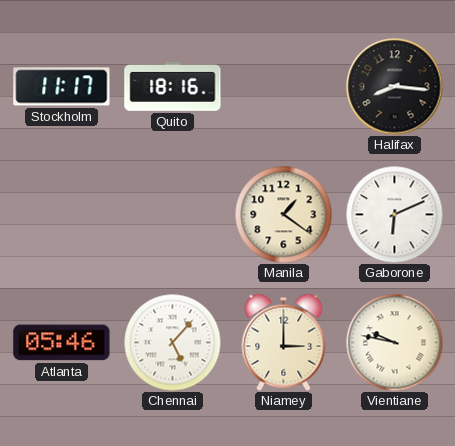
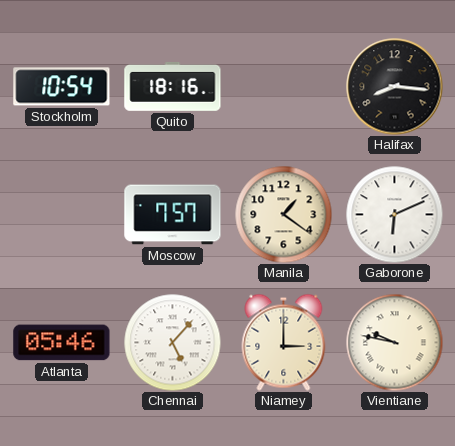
Stockholm: 11:17 -> 10:54 (62, 87)
Moscow: none -> 7:57 (173, 215)
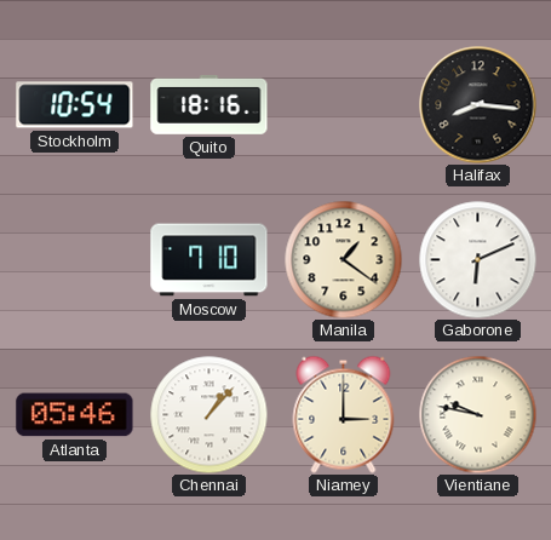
Moscow: 7:57 -> 7:10 (210, 260)
Chennai: 5:07 -> 1:07 (208, 414)
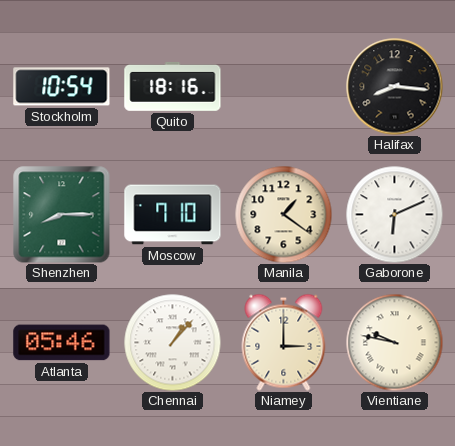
Shenzhen: none -> 8:15 (62, 215)
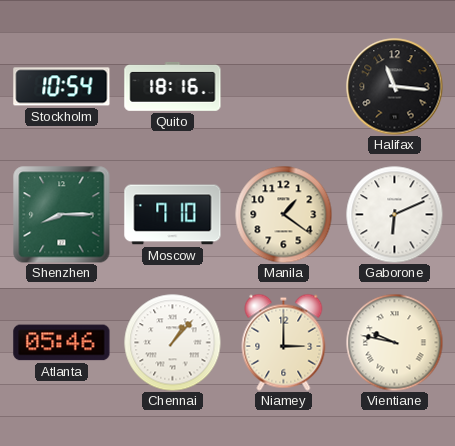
Halifax: 8:16 -> 11:16 (395, 87)
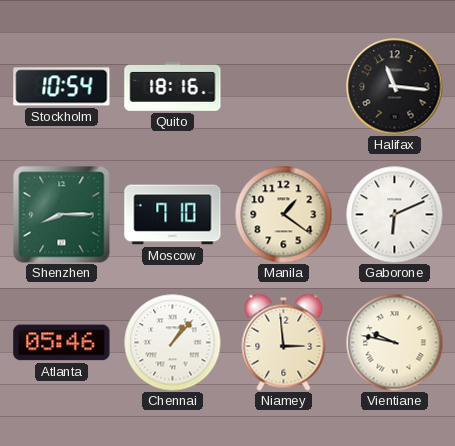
Niamey: 3:00 -> 2:59 (284, 342)
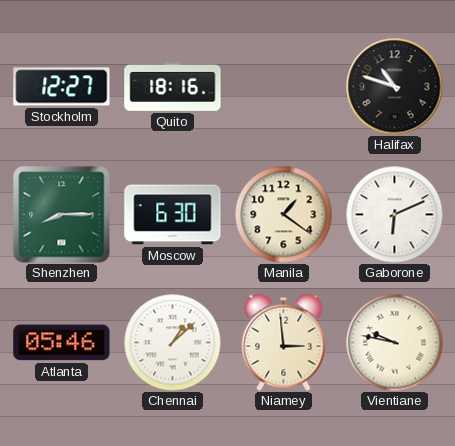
Stockholm: 10:54 -> 12:27 (62, 87)
Halifax: 11:16 -> 10:48 (395, 87)
Moscow: 7:10 -> 6:30 (173, 215)
Chennai: 1:07 -> 1:08 (172, 342)
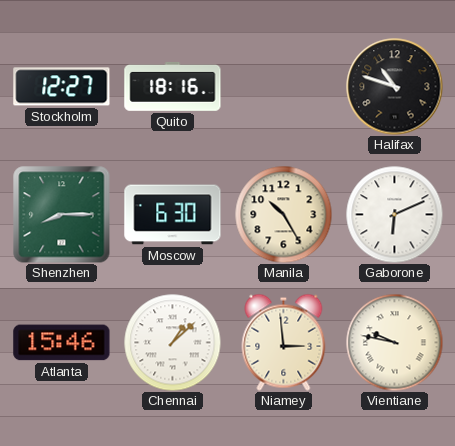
Manila: 1:21 -> 10:25 (283, 214)
Atlanta: 05:46 -> 15:46 (62, 343)
